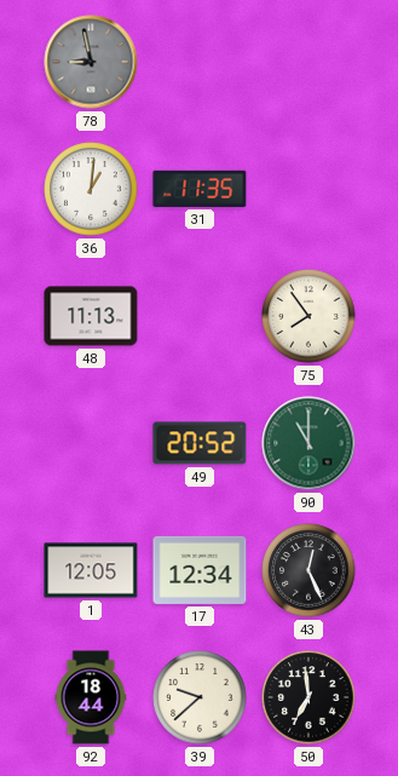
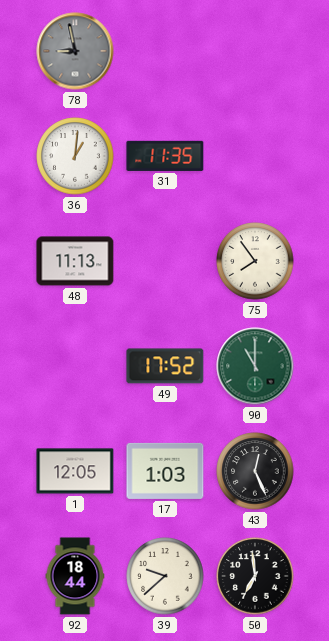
49: 20:52 -> 17:52 (165, 366)
17: 12:34 -> 1:03 (165, 471)
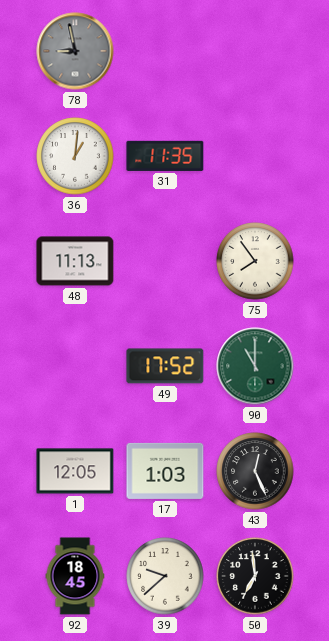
92: 18:44 -> 18:45 (75, 576)
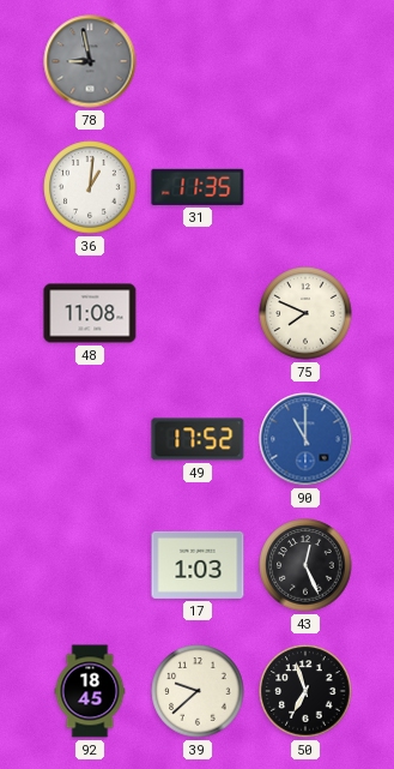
48: 11:13 -> 11:08 (90, 313)
75: 7:54 -> 7:49 (305, 313)
90 dial: green -> blue (305, 439)
1: 12:05 -> none (75, 471)
50: 6:59 -> 6:57 (305, 691)
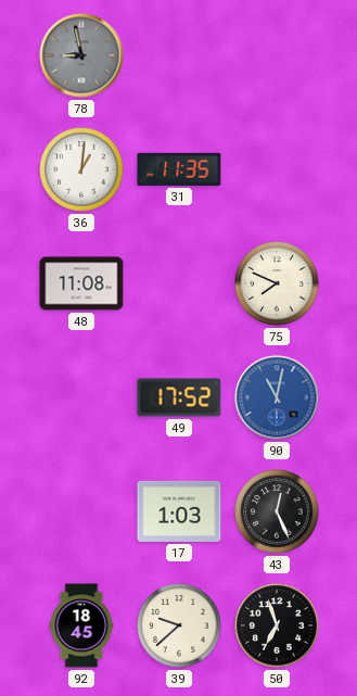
90: 11:00 -> 11:02 (277, 397)
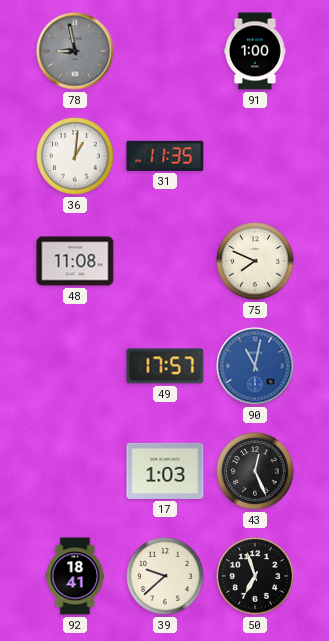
91: none -> 1:00 (255, 51)
49: 17:52 -> 17:57 (165, 366)
92: 18:45 -> 18:41 (75, 576)
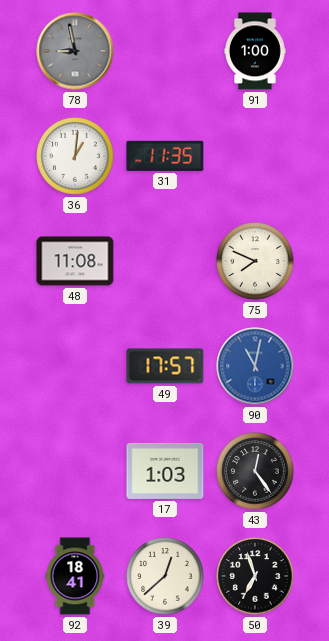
43: 12:26 -> 12:24 (255, 471)
39: 9:38 -> 12:38 (165, 576)
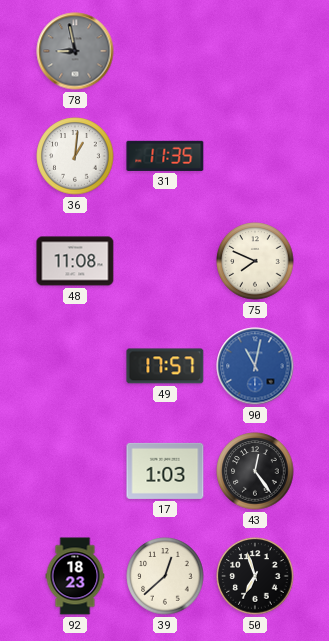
91: 1:00 -> none (255, 51)
92: 18:41 -> 18:23 (75, 576)
